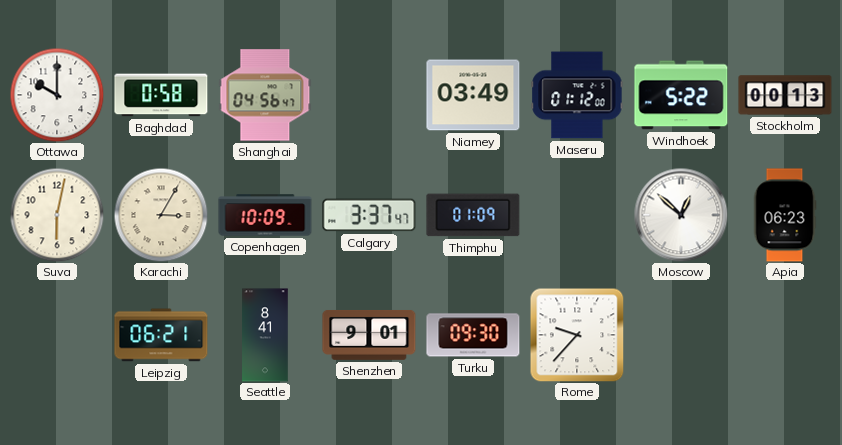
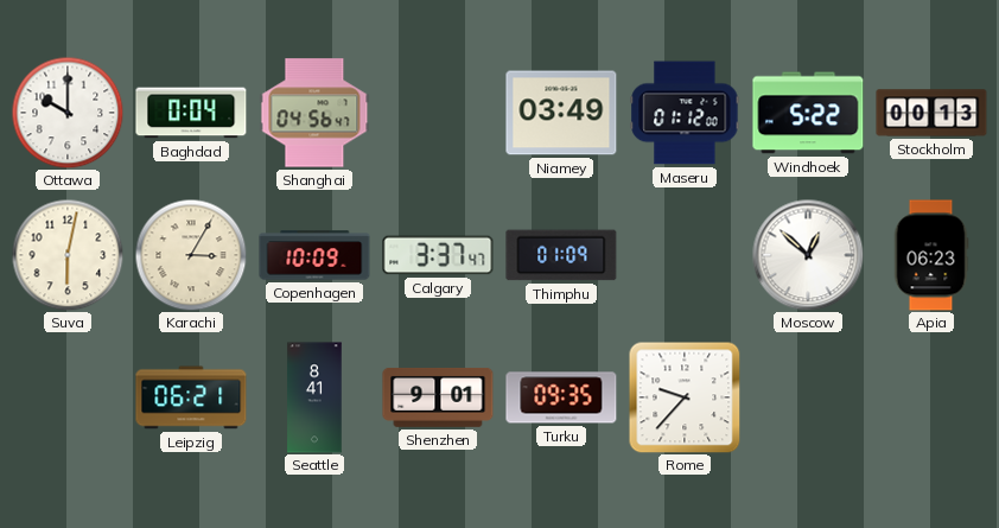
Baghdad: 0:58 -> 0:04 (191, 113)
Turku: 09:30 -> 09:35 (561, 397)
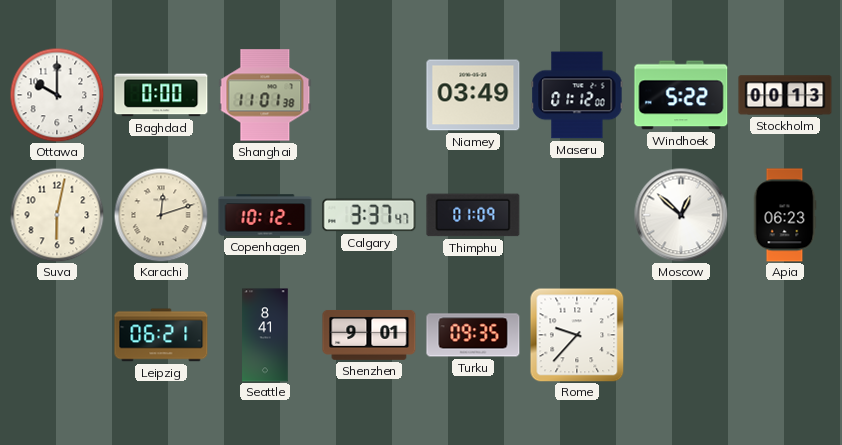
Baghdad: 0:04 -> 0:00 (161, 95)
Shanghai: 04:56 -> 11:01 (265, 95)
Karachi: 3:05 -> 12:12 (161, 215)
Copenhagen: 10:09 -> 10:12 (265, 215)
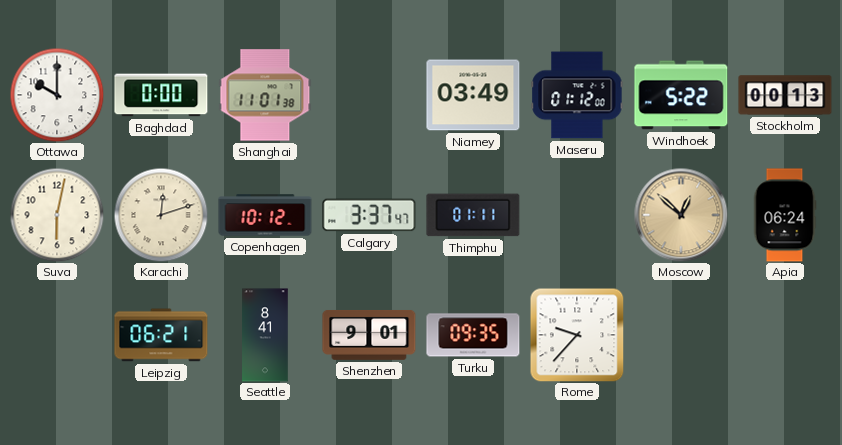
Thimphu: 01:09 -> 01:11 (473, 215)
Moscow dial: white -> champagne (681, 215)
Apia: 06:23 -> 06:24 (785, 215)
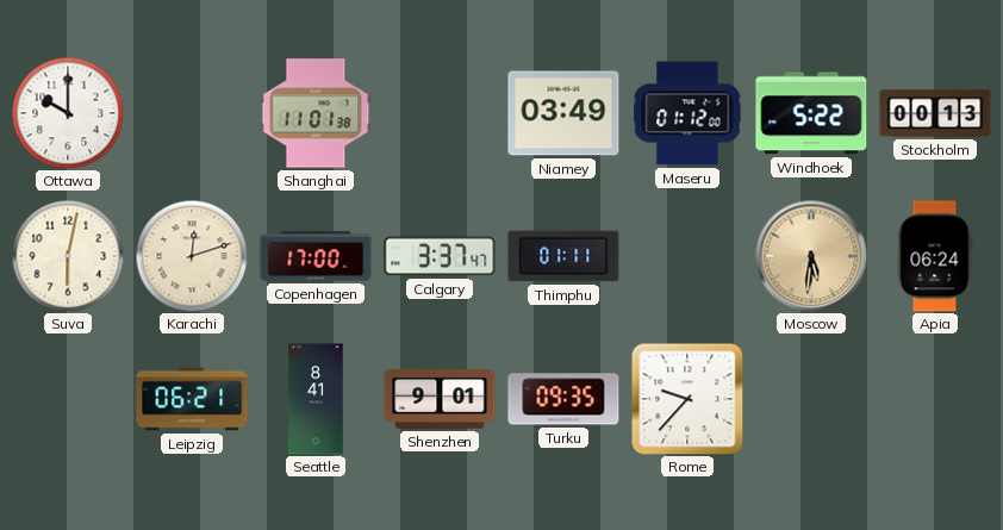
Baghdad: 0:00 -> none (161, 95)
Copenhagen: 10:12 -> 17:00 (316, 256)
Moscow: 12:52 -> 5:31 (811, 256)
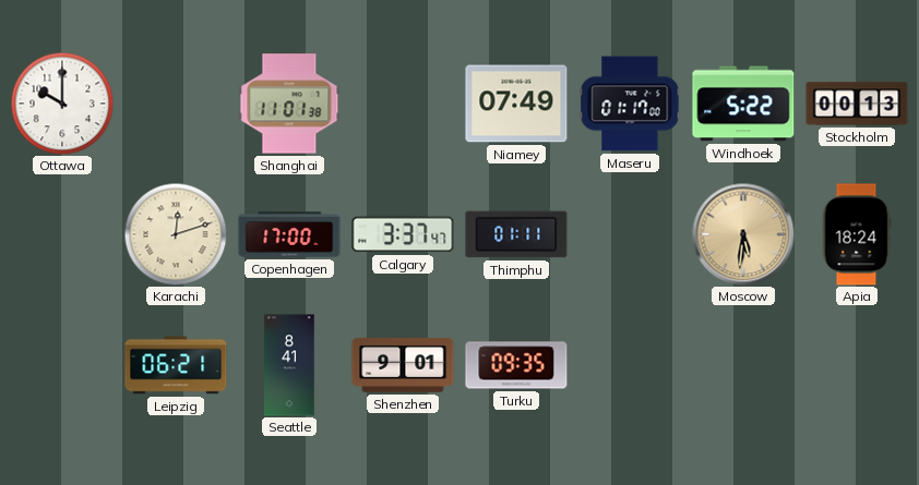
Niamey: 03:49 -> 07:49 (516, 104)
Maseru: 01:12 -> 01:17 (630, 104)
Suva: 6:02 -> none (68, 256)
Apia: 06:24 -> 18:24 (857, 234)
Rome: 9:37 -> none (687, 399)
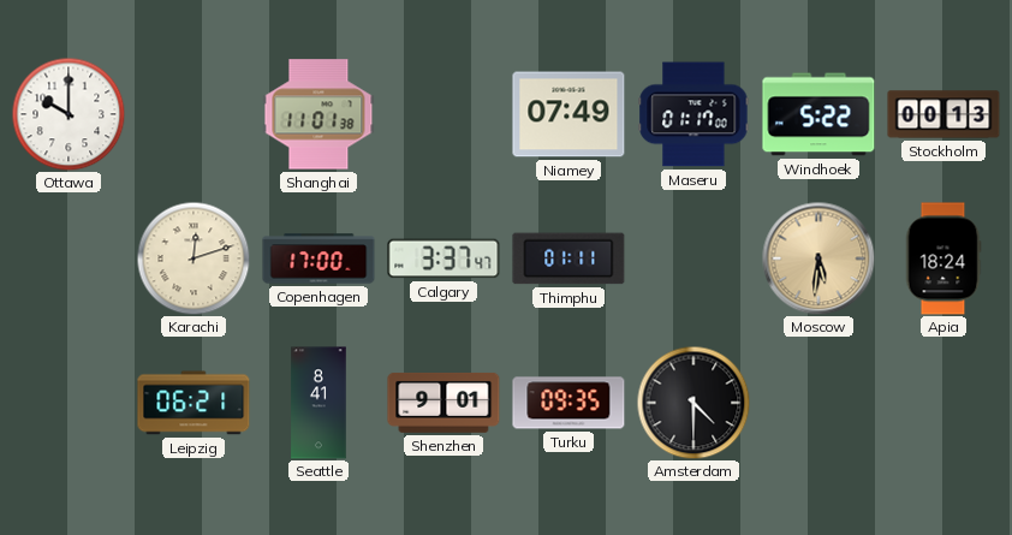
Amsterdam: none -> 4:30 (693, 403)
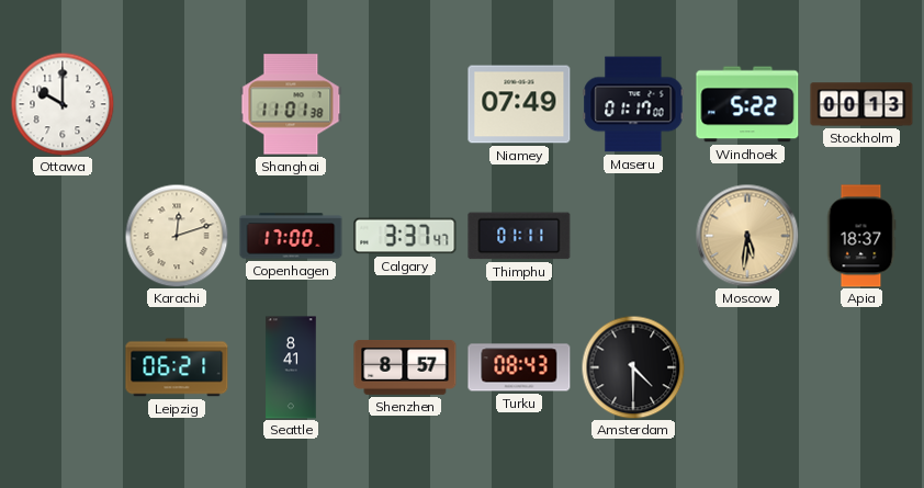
Apia: 18:24 -> 18:37 (861, 236)
Shenzhen: 9:01 -> 8:57 (405, 367)
Turku: 09:35 -> 08:43 (519, 367)
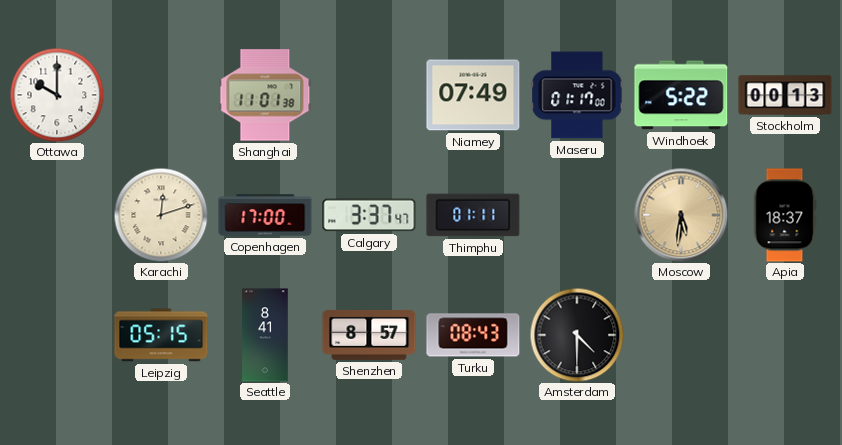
Leipzig: 06:21 -> 05:15 (161, 335)
